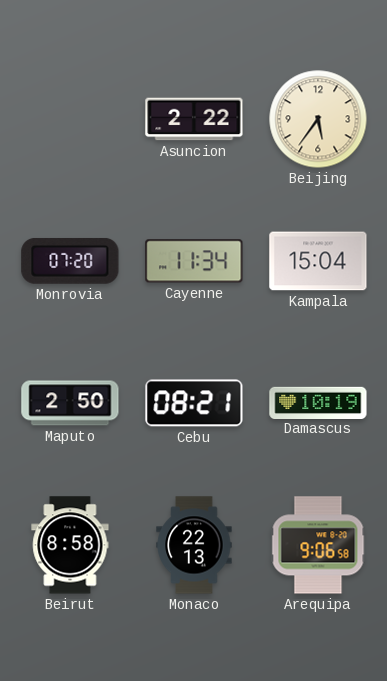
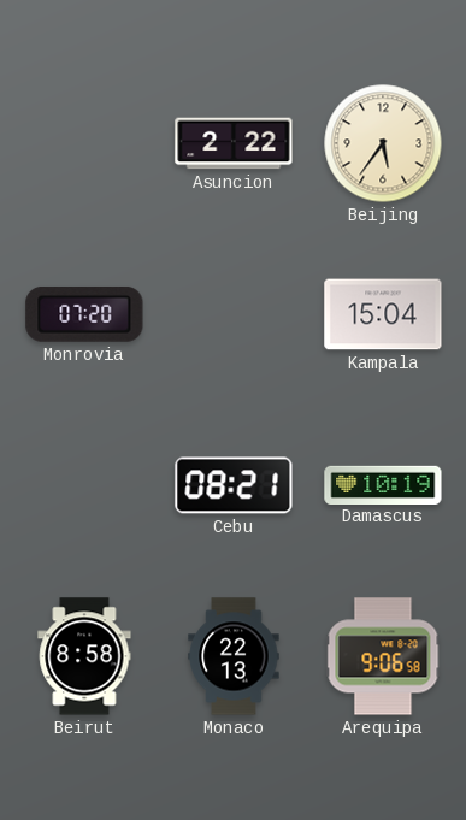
Cayenne: 11:34 -> none (194, 261)
Maputo: 2:50 -> none (70, 403)
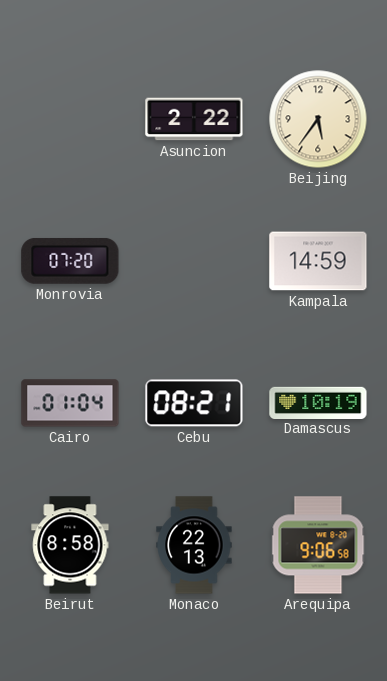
Kampala: 15:04 -> 14:59 (318, 261)
Cairo: none -> 01:04 (70, 403)
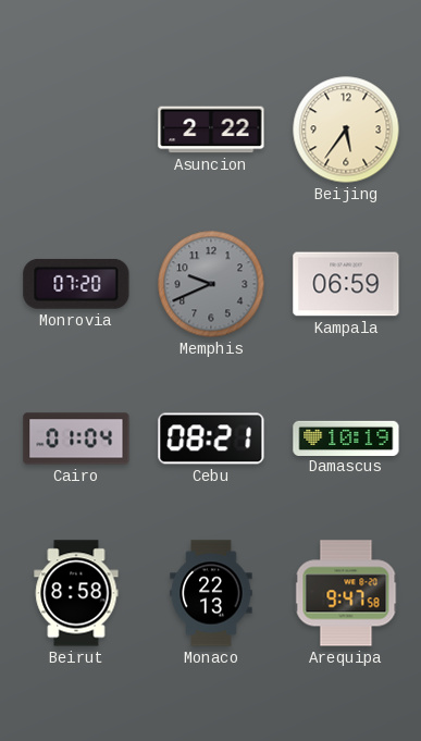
Memphis: none -> 9:41 (211, 284)
Kampala: 14:59 -> 06:59 (346, 284)
Arequipa: 9:06 -> 9:47 (346, 593)
